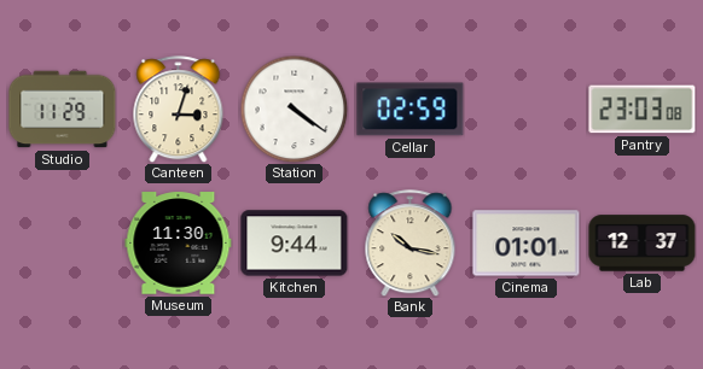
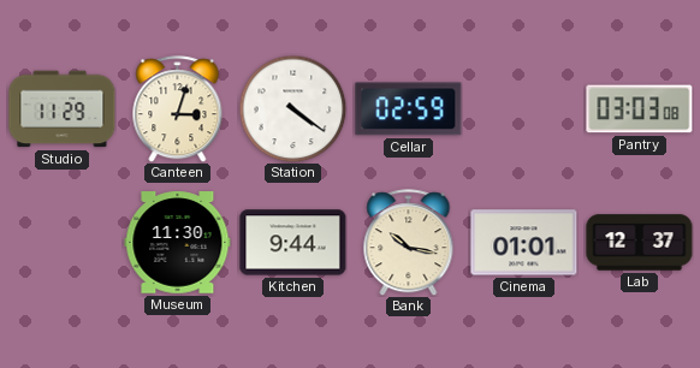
Pantry: 23:03 -> 03:03 (640, 109)
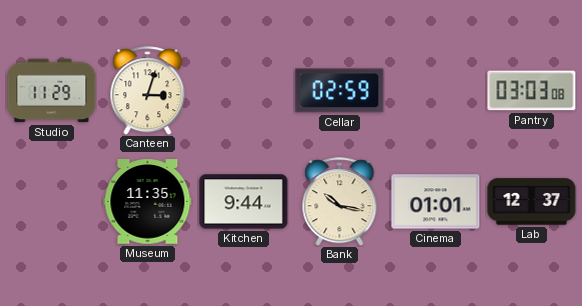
Station: 4:21 -> none (292, 108)
Museum: 11:30 -> 11:35 (148, 202)
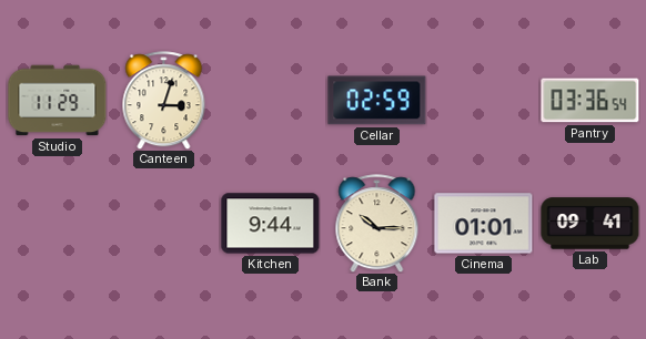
Pantry: 03:03 -> 03:36 (591, 101)
Museum: 11:35 -> none (148, 202)
Bank: 10:17 -> 10:15 (377, 224)
Lab: 12:37 -> 09:41 (591, 224)
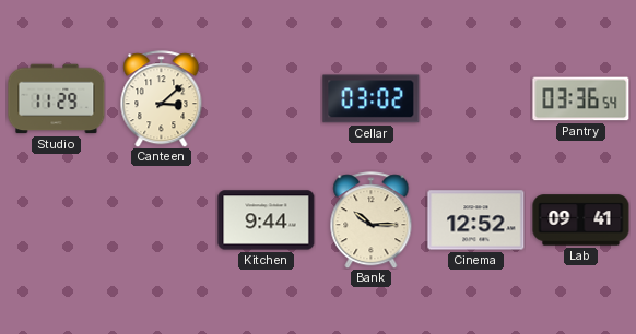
Canteen: 3:03 -> 3:08 (162, 99)
Cellar: 02:59 -> 03:02 (372, 99)
Cinema: 01:01 -> 12:52 (476, 220)
